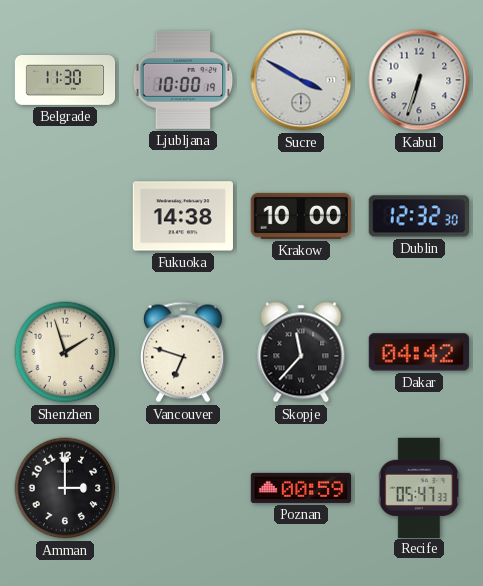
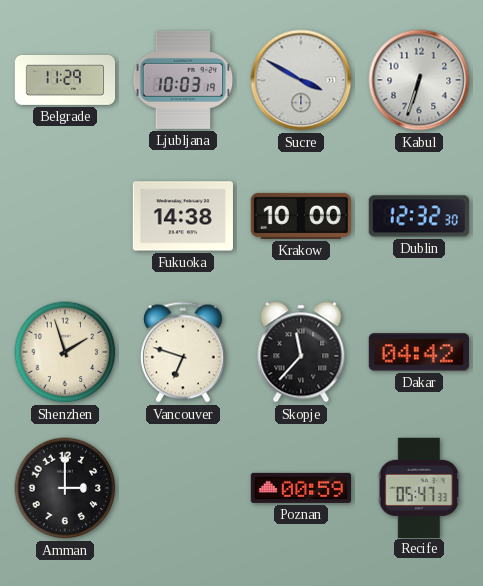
Belgrade: 11:30 -> 11:29 (65, 81)
Ljubljana: 10:00 -> 10:03 (183, 80)
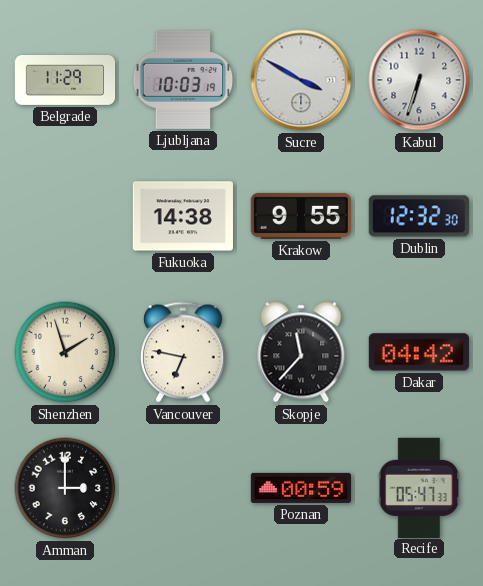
Krakow: 10:00 -> 9:55 (301, 216)
Vancouver: 6:48 -> 6:47 (184, 352)
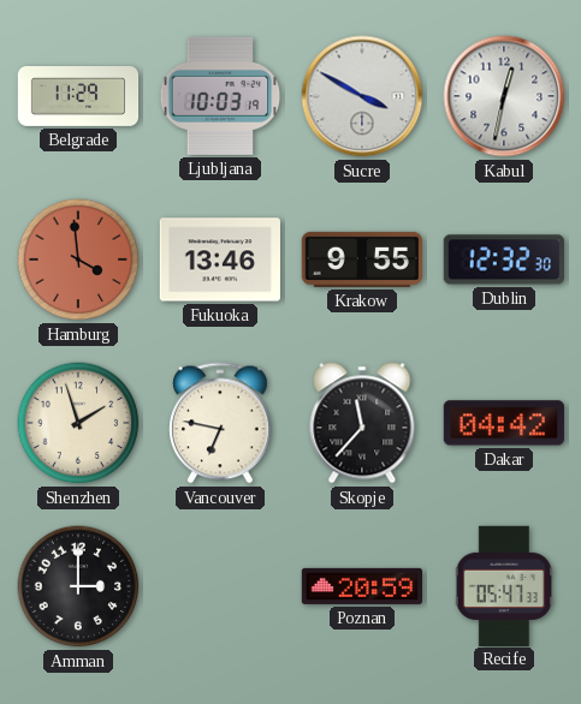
Kabul: 6:33 -> 12:32 (504, 96)
Hamburg: none -> 3:59 (78, 259)
Fukuoka: 14:38 -> 13:46 (220, 259)
Poznan: 00:59 -> 20:59 (361, 586)
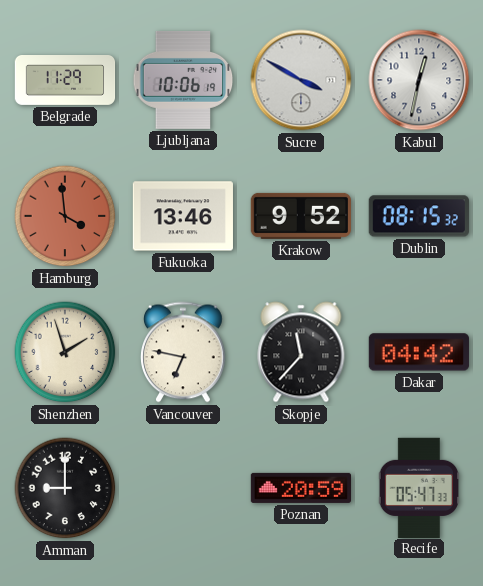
Ljubljana: 10:03 -> 10:06 (183, 80)
Krakow: 9:55 -> 9:52 (301, 216)
Dublin: 12:32 -> 08:15 (419, 216)
Amman: 3:00 -> 9:00 (65, 488)
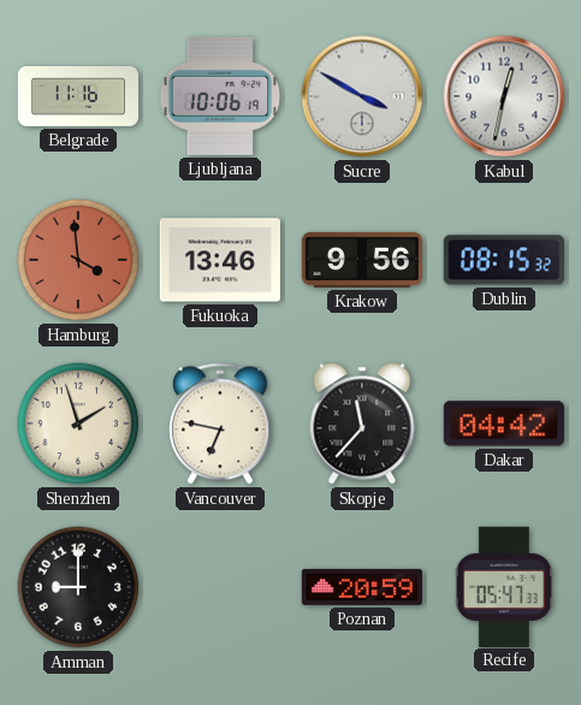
Belgrade: 11:29 -> 11:16 (78, 97)
Krakow: 9:52 -> 9:56 (362, 260)
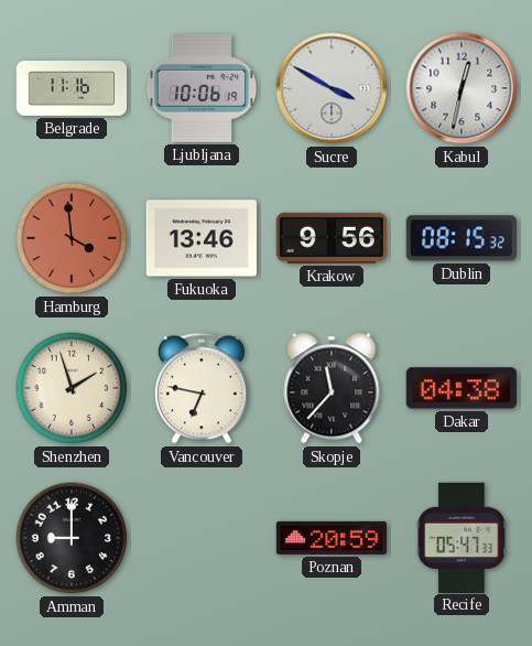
Dakar: 04:42 -> 04:38 (462, 388)
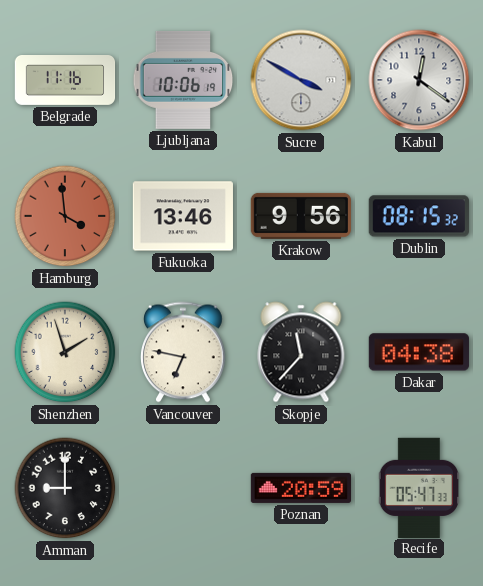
Kabul: 12:32 -> 12:21 (419, 80)
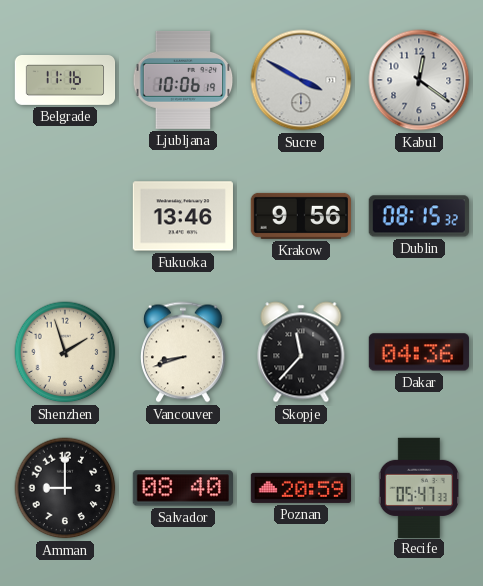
Hamburg: 3:59 -> none (65, 216)
Vancouver: 6:47 -> 8:42 (184, 352)
Dakar: 04:38 -> 04:36 (419, 352)
Salvador: none -> 08:40 (182, 488)
